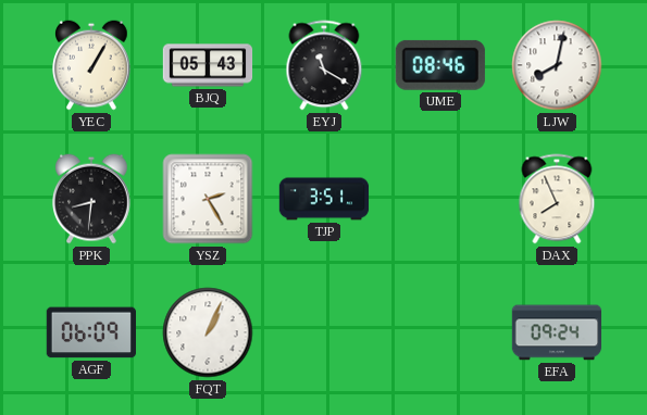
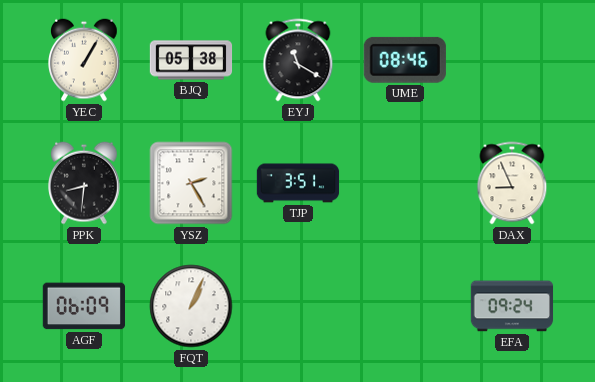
BJQ: 05:43 -> 05:38 (191, 60)
LJW: 8:02 -> none (557, 65)
DAX: 7:56 -> 8:56 (512, 183)
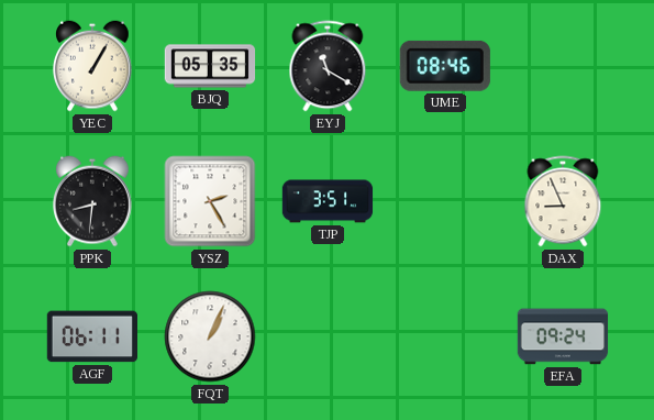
BJQ: 05:38 -> 05:35 (210, 66)
AGF: 06:09 -> 06:11 (91, 336)
